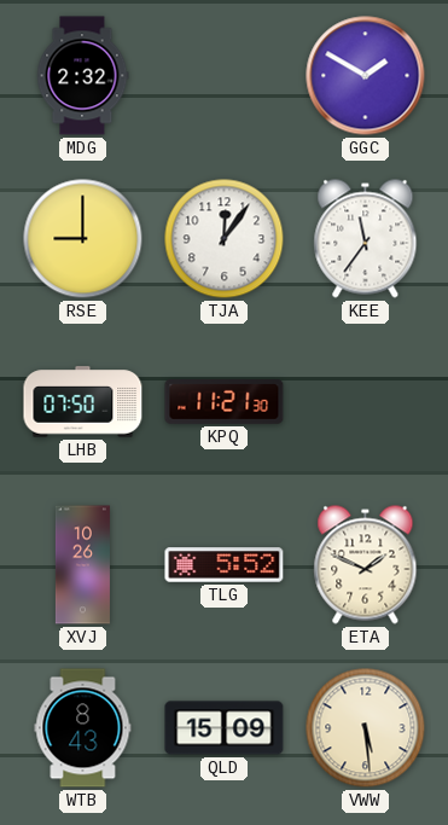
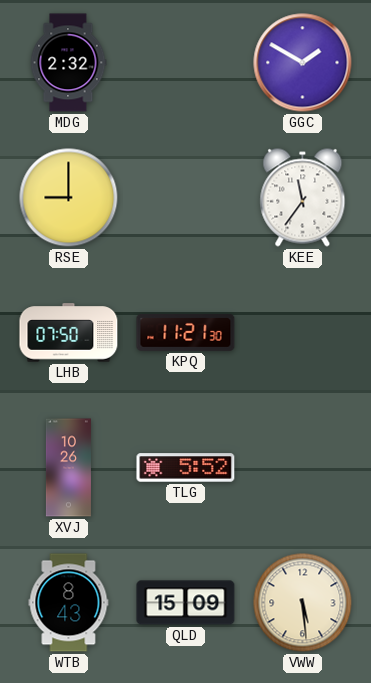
TJA: 12:06 -> none (225, 239)
ETA: 1:49 -> none (366, 565)
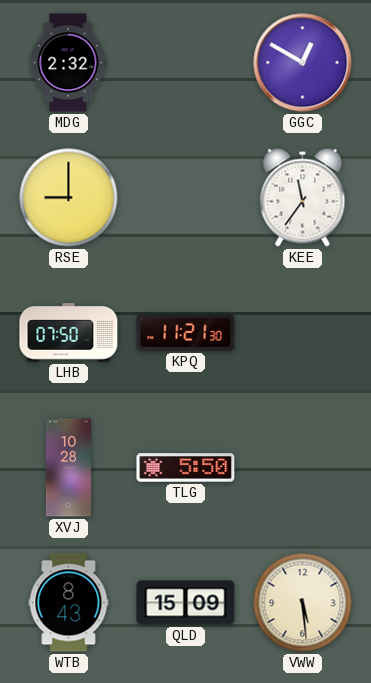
GGC: 1:50 -> 12:50 (303, 63)
XVJ: 10:26 -> 10:28 (68, 468)
TLG: 5:52 -> 5:50 (186, 468)
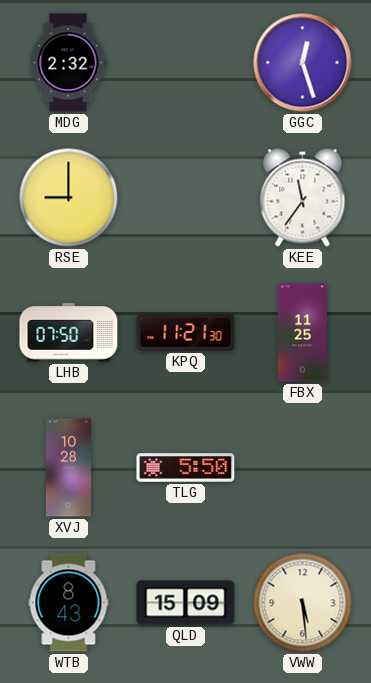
GGC: 12:50 -> 12:27 (303, 63)
FBX: none -> 11:25 (303, 333)
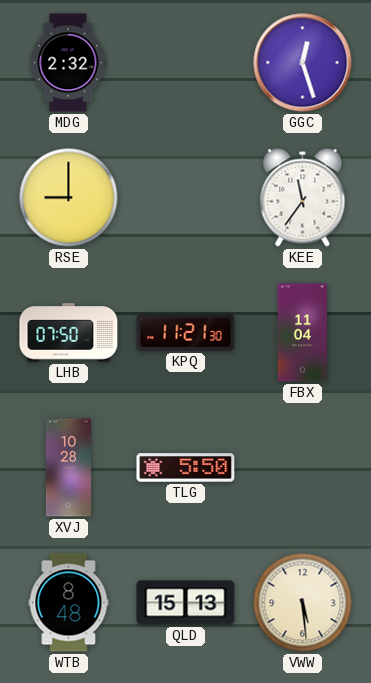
FBX: 11:25 -> 11:04 (303, 333)
WTB: 8:43 -> 8:48 (69, 603)
QLD: 15:09 -> 15:13 (186, 603)
